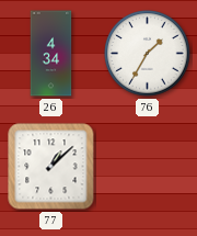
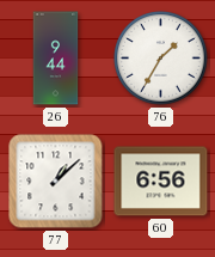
26: 4:34 -> 9:44 (56, 59)
60: none -> 6:56 (161, 182)
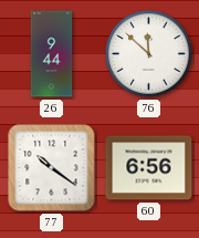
76: 1:35 -> 11:52 (149, 54)
77: 1:08 -> 10:21 (52, 168)
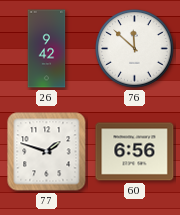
26: 9:44 -> 9:42 (47, 49)
77: 10:21 -> 1:48 (47, 152)
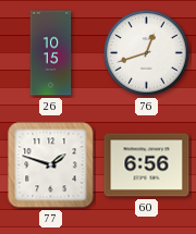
26: 9:42 -> 10:15 (51, 53)
76: 11:52 -> 12:42 (147, 53)
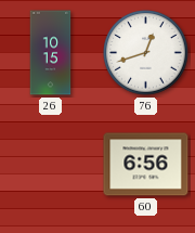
77: 1:48 -> none (51, 165)
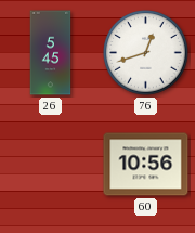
26: 10:15 -> 5:45 (51, 53)
60: 6:56 -> 10:56 (146, 165)
